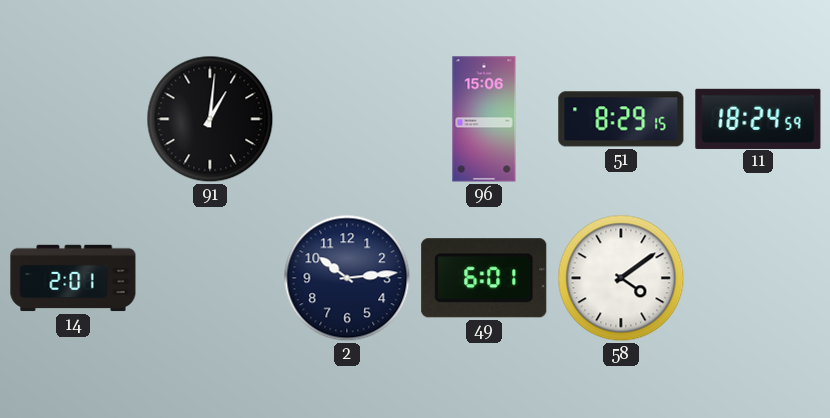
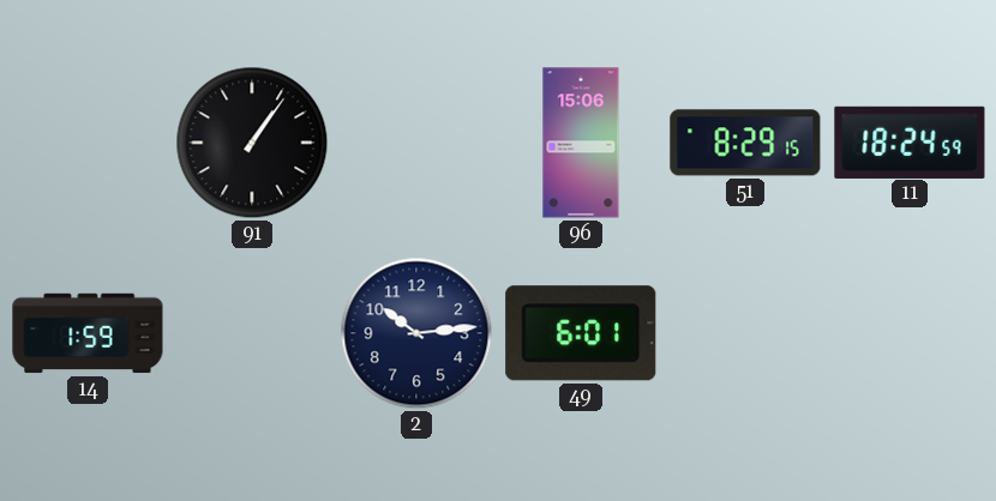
91: 1:01 -> 1:06 (252, 143)
14: 2:01 -> 1:59 (88, 333)
58: 4:09 -> none (621, 278)
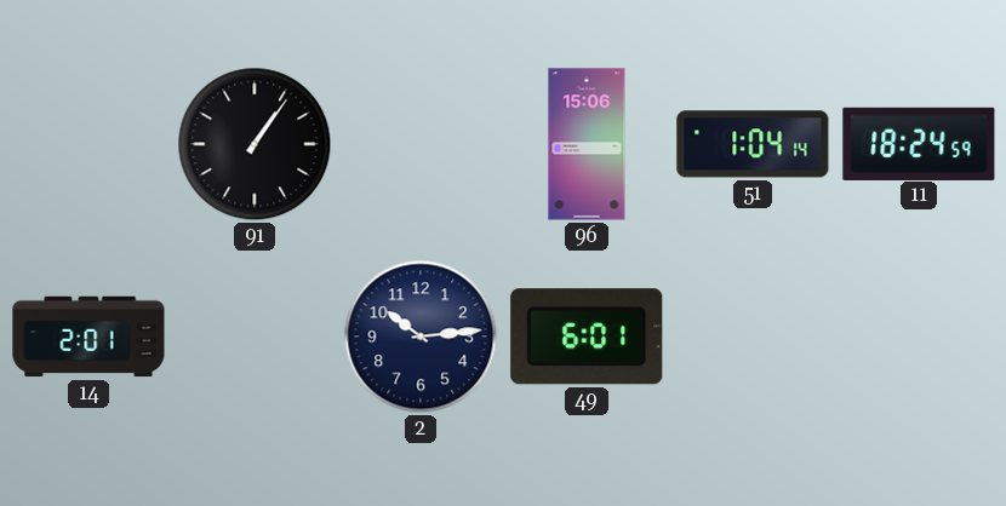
51: 8:29 -> 1:04 (753, 144)
14: 1:59 -> 2:01 (88, 337)
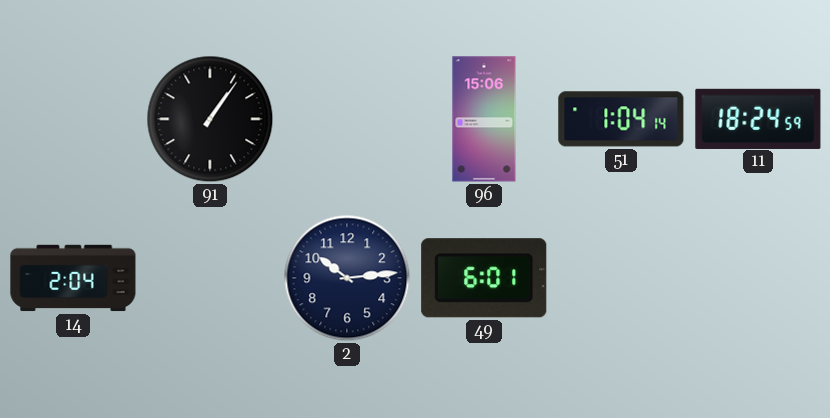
14: 2:01 -> 2:04 (73, 278)
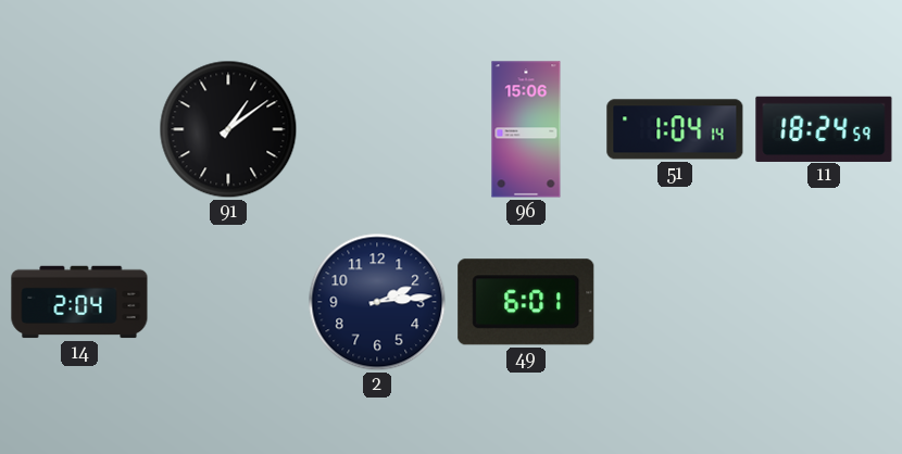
91: 1:06 -> 1:09 (228, 129)
2: 10:14 -> 2:14 (377, 302)
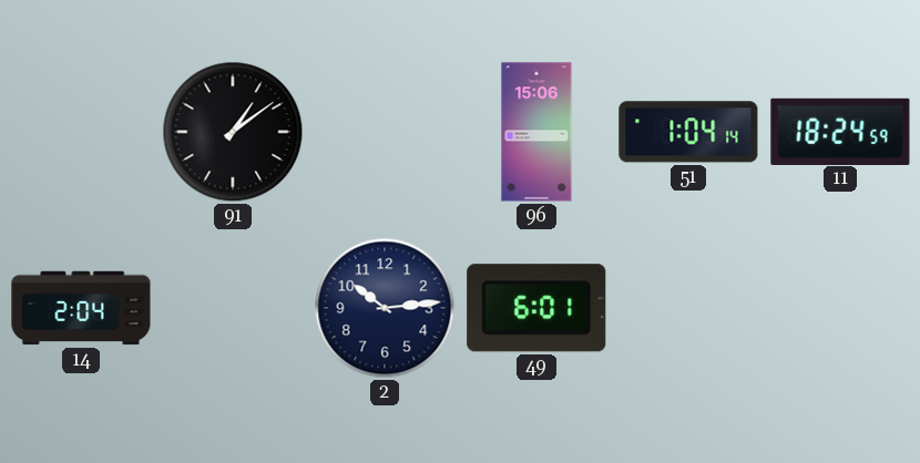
2: 2:14 -> 10:14 (385, 308)
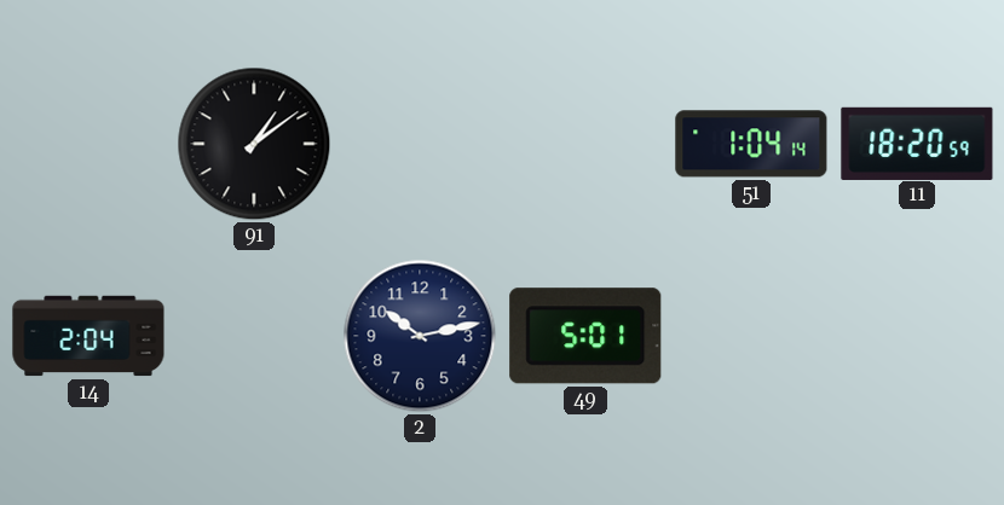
96: 15:06 -> none (536, 132)
11: 18:24 -> 18:20 (917, 143)
2: 10:14 -> 10:13 (420, 336)
49: 6:01 -> 5:01 (585, 336)
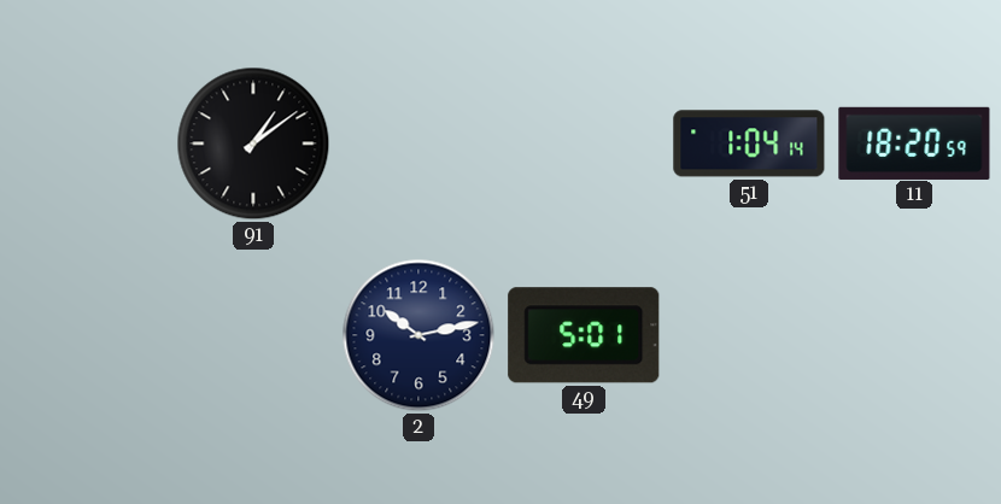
14: 2:04 -> none (88, 336)
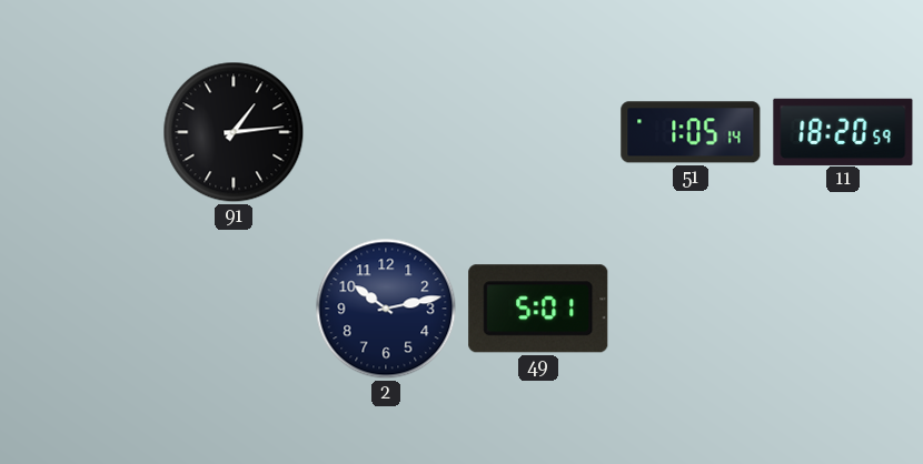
91: 1:09 -> 1:14 (234, 132)
51: 1:04 -> 1:05 (691, 132)
